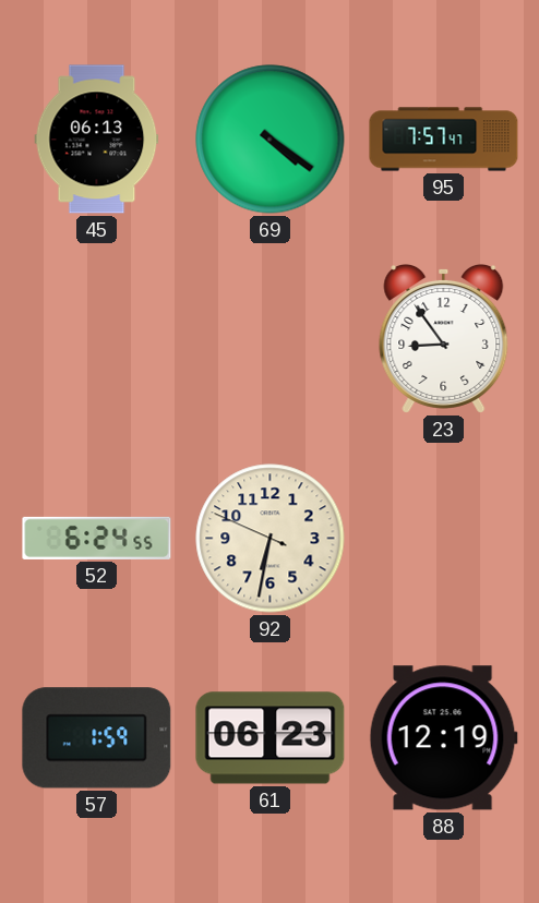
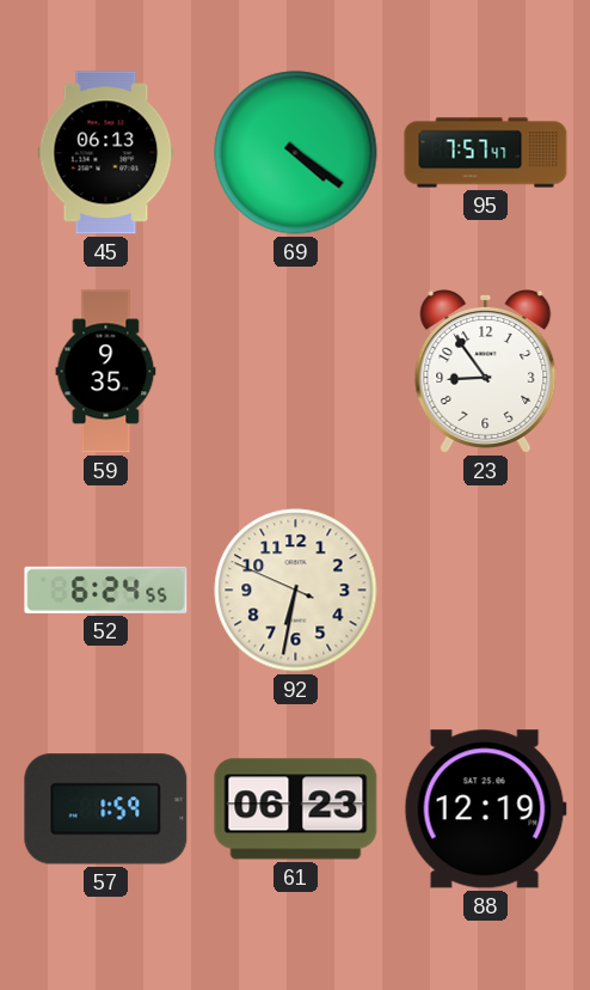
59: none -> 9:35 (106, 372)
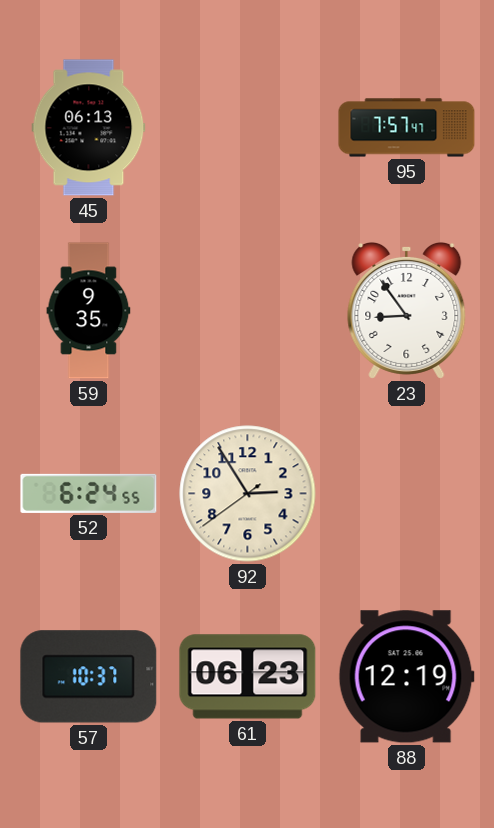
69: 4:21 -> none (296, 153)
92: 6:31 -> 2:54 (248, 494)
57: 1:59 -> 10:37 (89, 677)
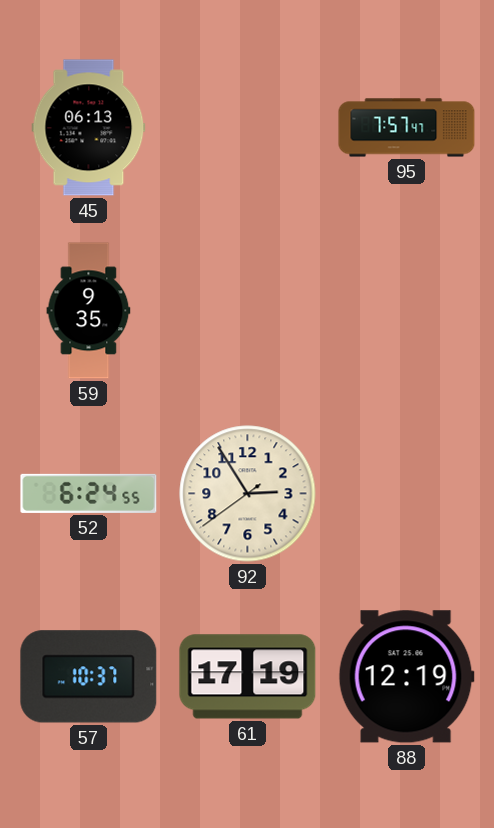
23: 8:54 -> none (407, 310)
61: 06:23 -> 17:19 (248, 677)
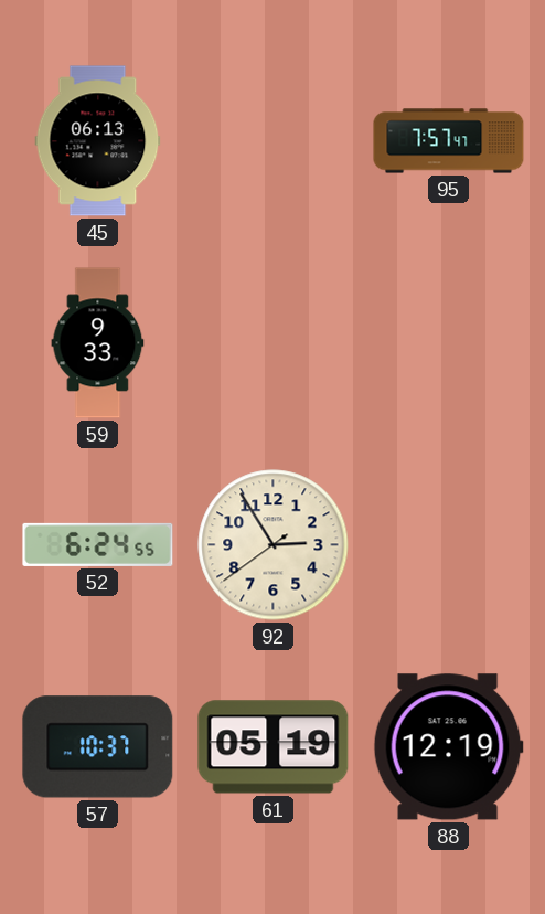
59: 9:35 -> 9:33 (98, 343)
61: 17:19 -> 05:19 (274, 747)
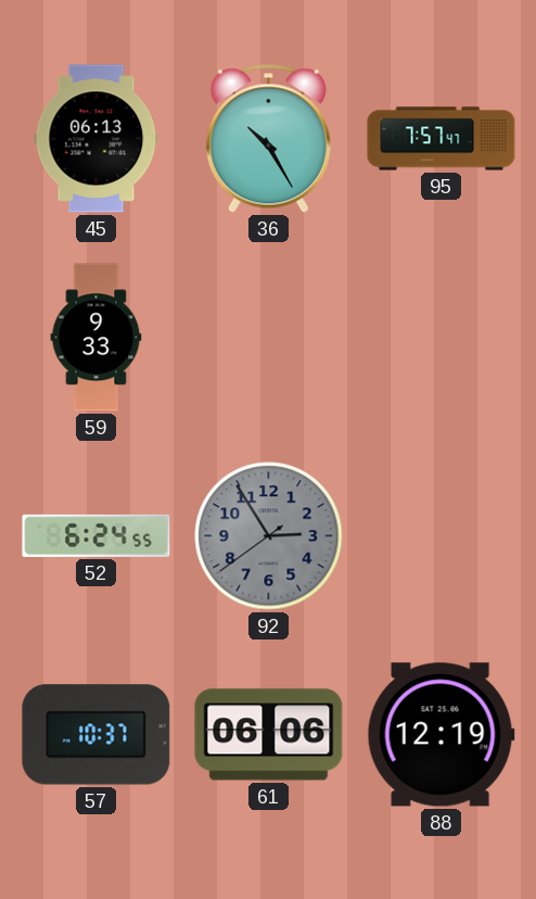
36: none -> 10:25 (268, 138)
92 dial: cream -> grey (269, 536)
61: 05:19 -> 06:06 (269, 735)
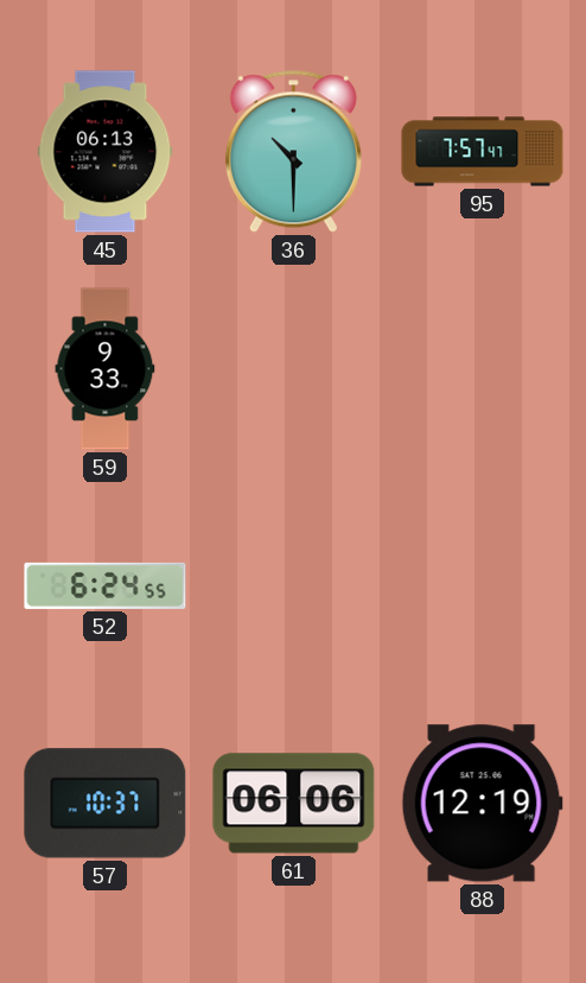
36: 10:25 -> 10:30 (293, 151)
92: 2:54 -> none (269, 536)
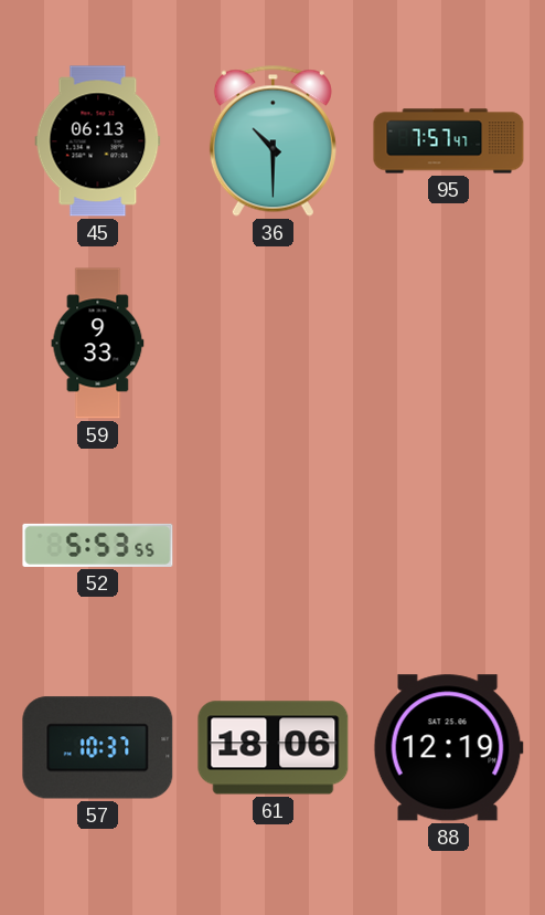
52: 6:24 -> 5:53 (98, 545)
61: 06:06 -> 18:06 (274, 748)
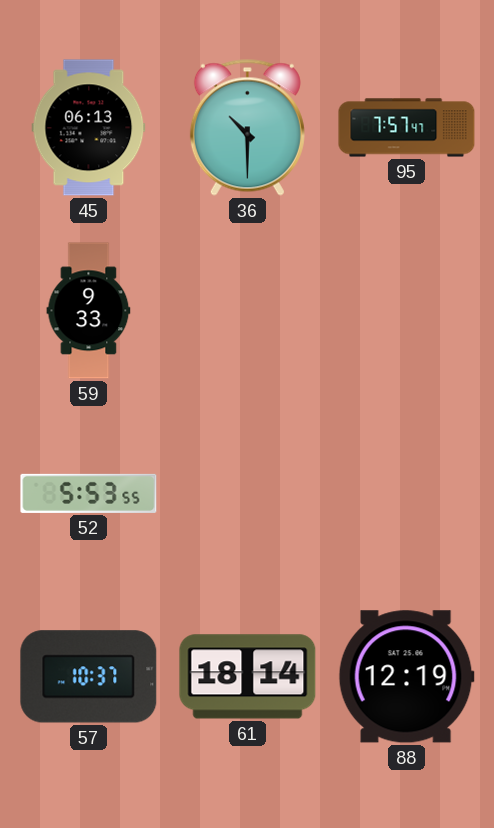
61: 18:06 -> 18:14 (248, 677)
